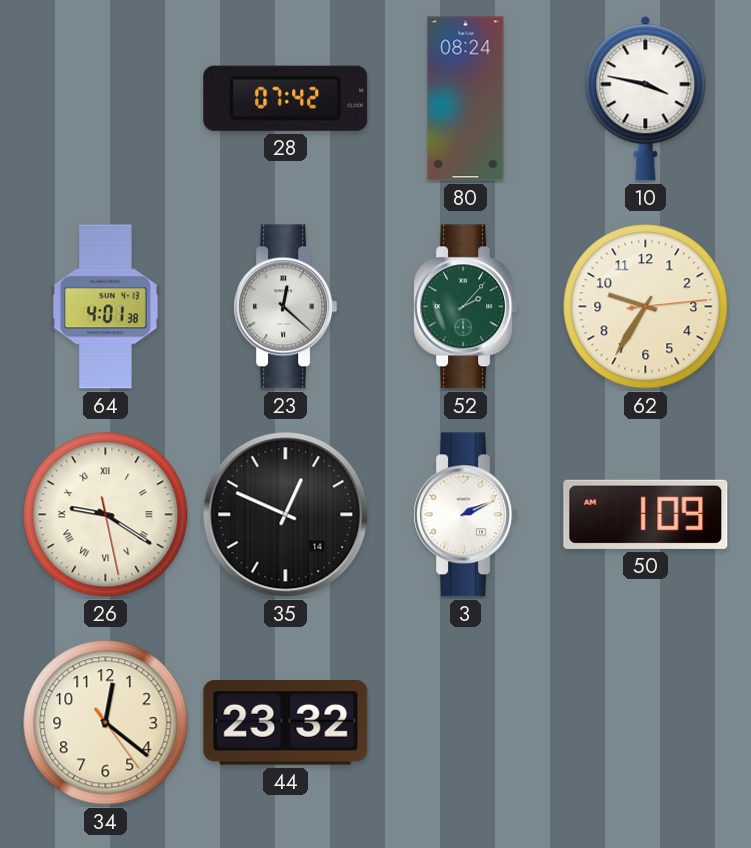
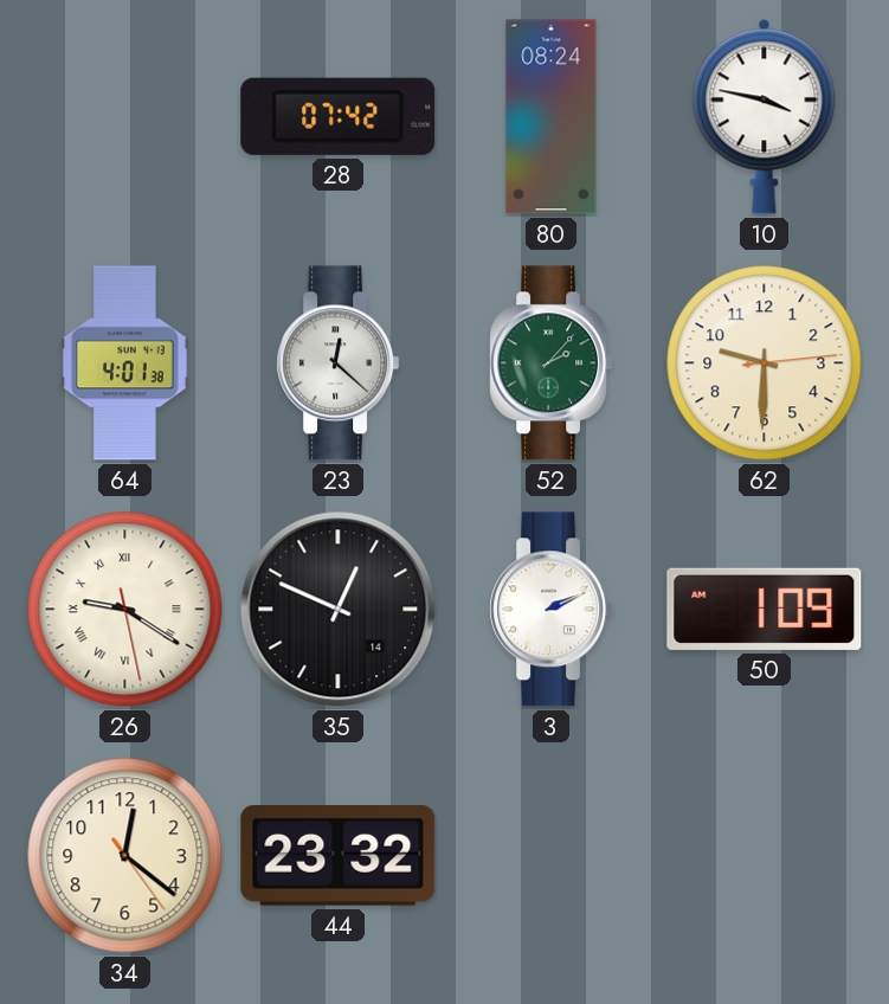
62: 9:35 -> 9:30 (765, 363)
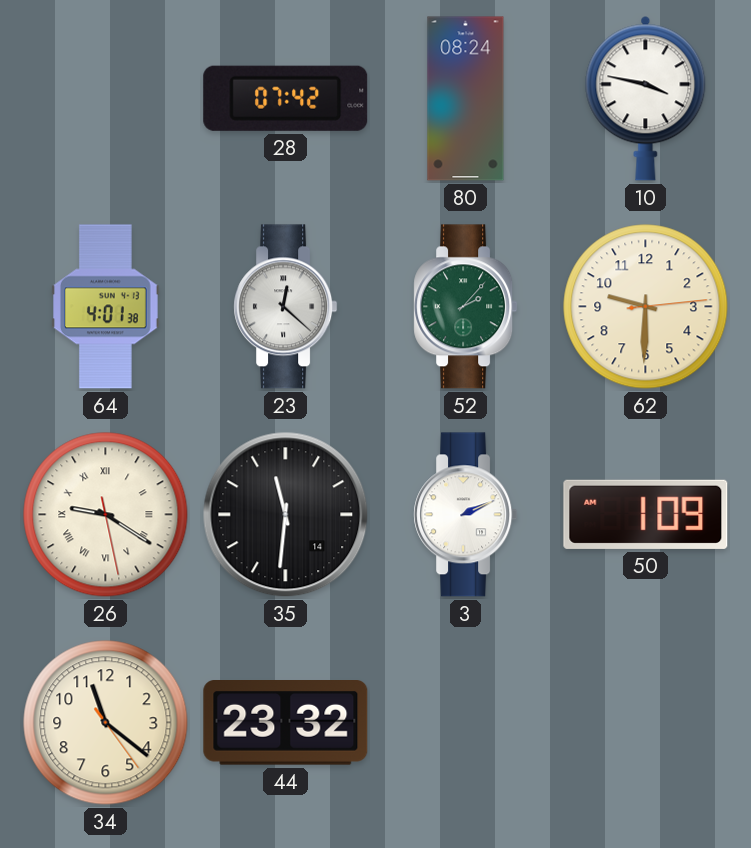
35: 12:49 -> 11:31 (286, 515)
34: 12:21 -> 11:21 (106, 723)
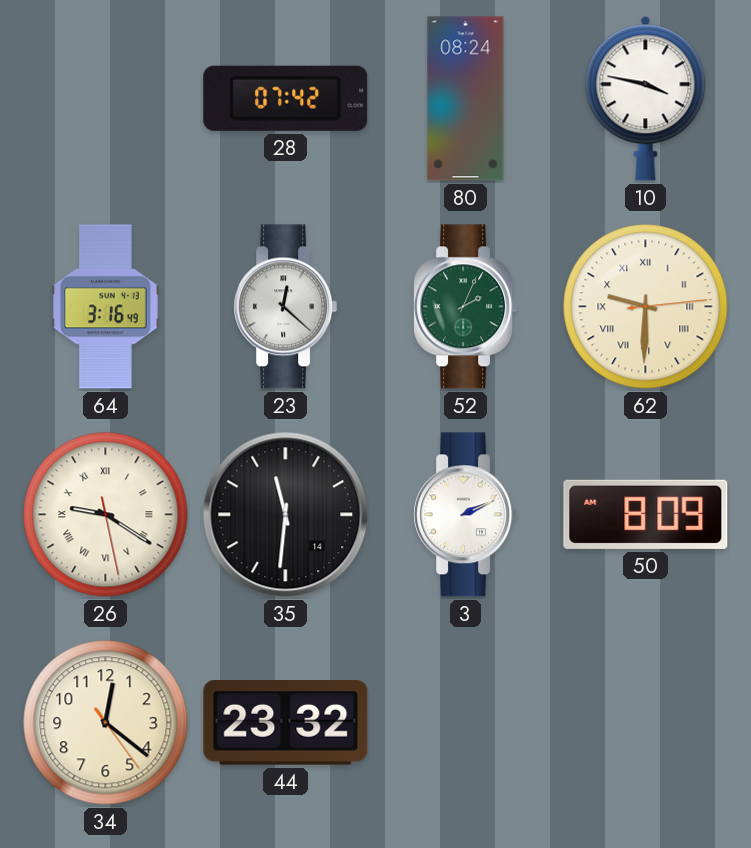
64: 4:01 -> 3:16 (106, 307)
52: 2:07 -> 2:04 (466, 307)
62 numerals: Arabic -> Roman (646, 307)
50: 1:09 -> 8:09 (646, 514)
34: 11:21 -> 12:21 (106, 723)
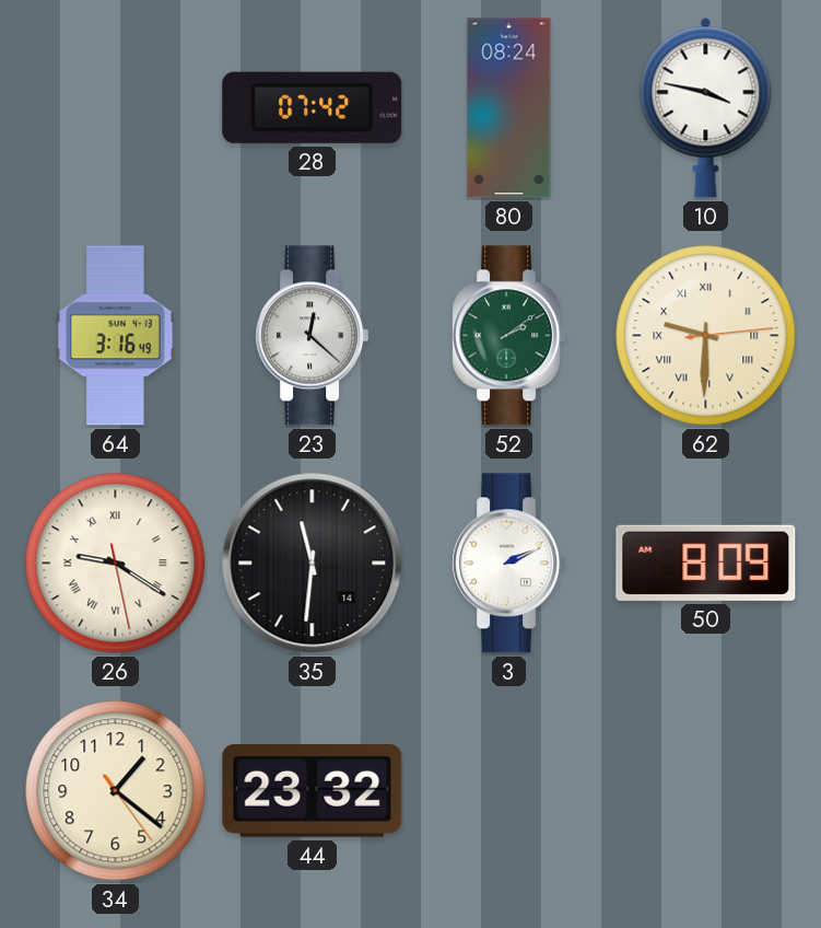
52: 2:04 -> 2:09 (509, 336)
34: 12:21 -> 1:21 (116, 791)
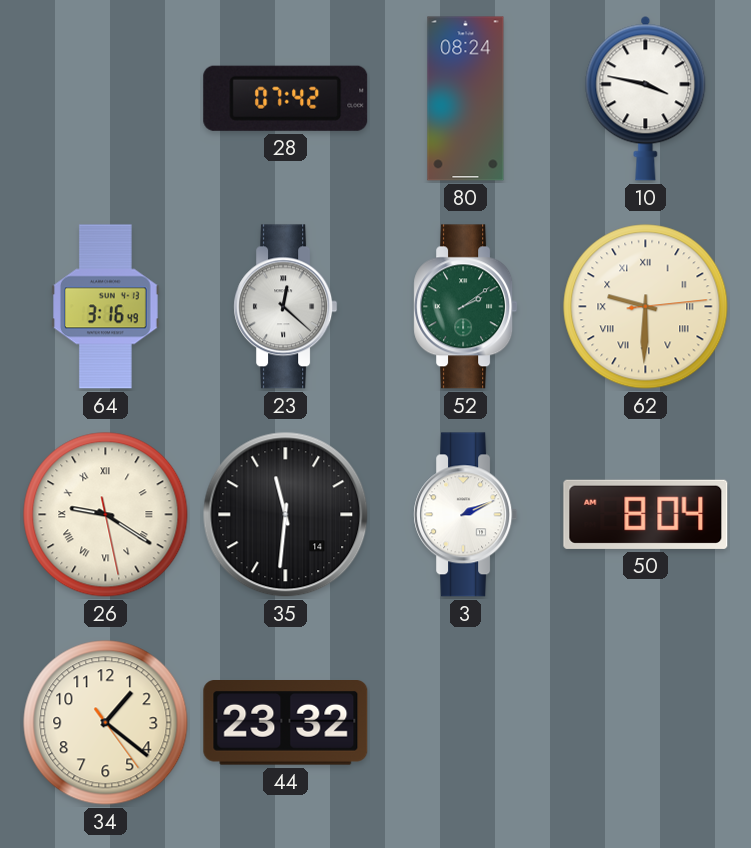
50: 8:09 -> 8:04 (646, 514)
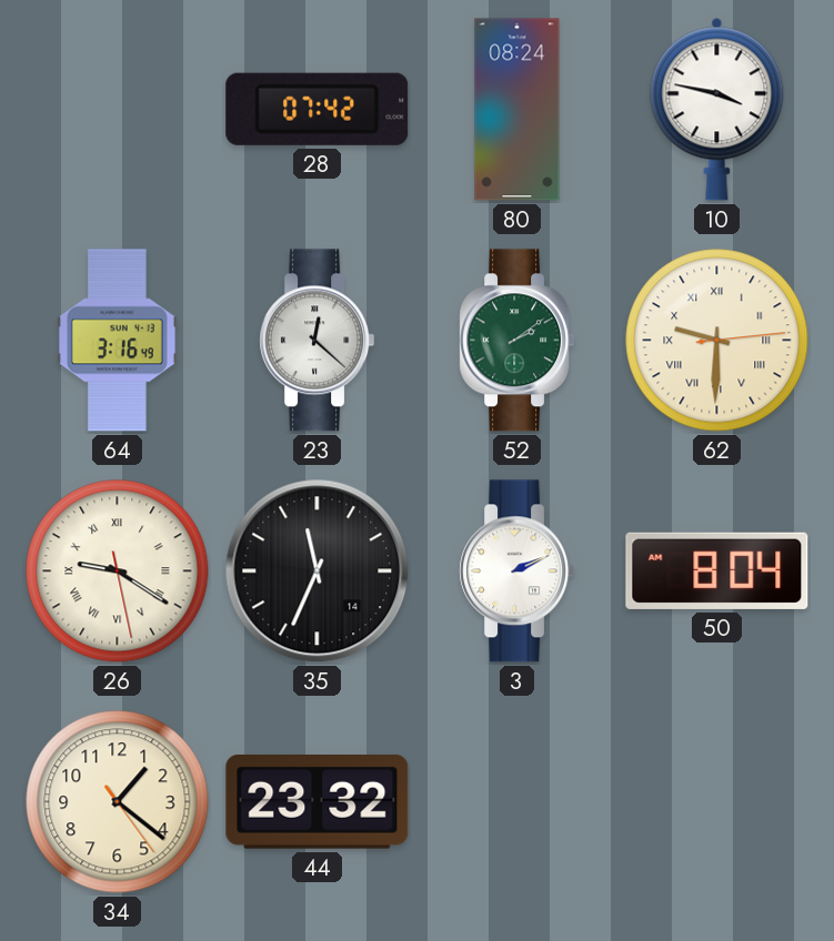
35: 11:31 -> 11:34 (318, 571)
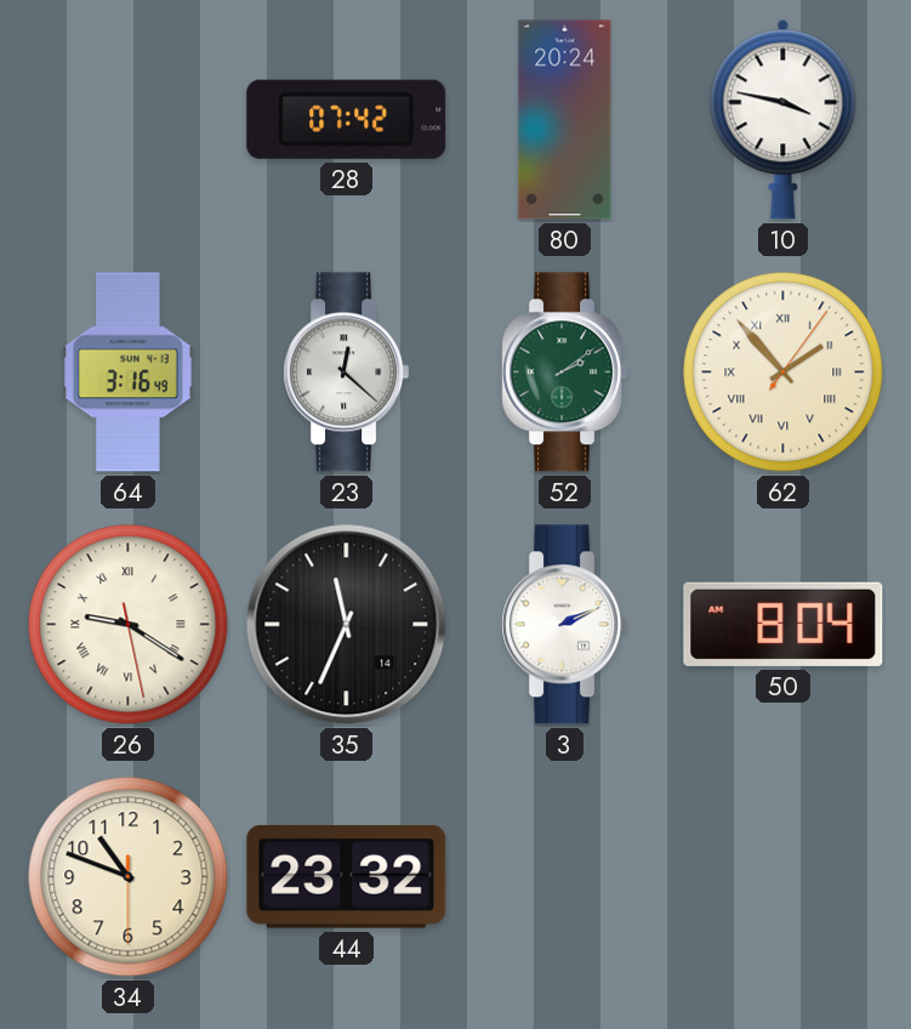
80: 08:24 -> 20:24 (565, 120)
62: 9:30 -> 1:53 (784, 373)
34: 1:21 -> 10:48 (129, 877)
